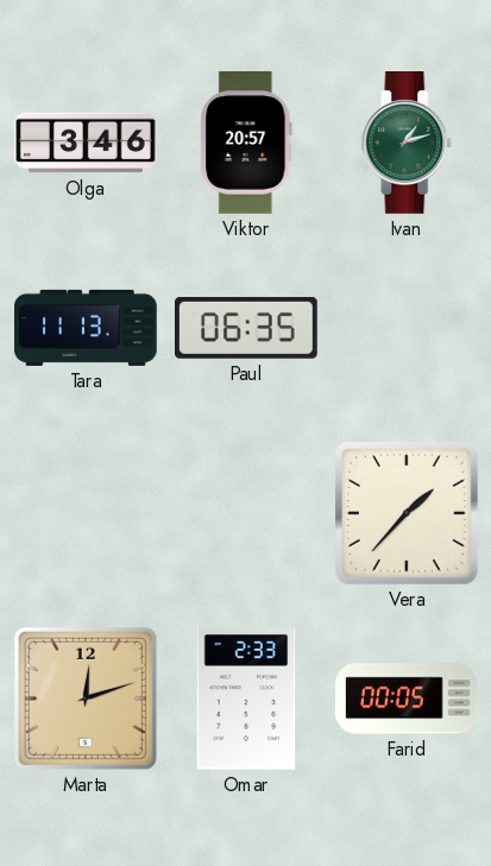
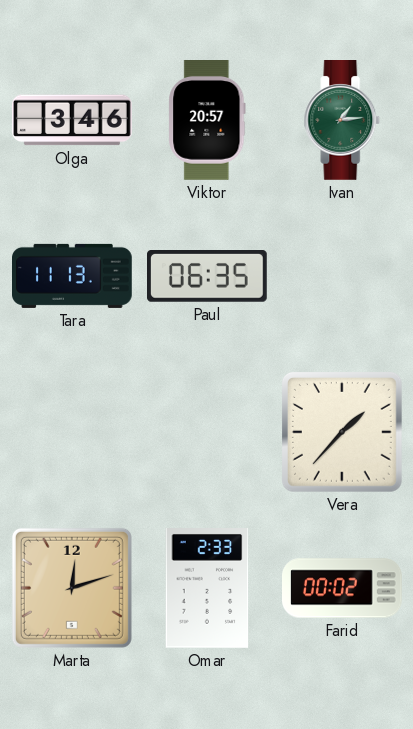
Ivan: 1:12 -> 1:14 (342, 121)
Farid: 00:05 -> 00:02 (343, 588)
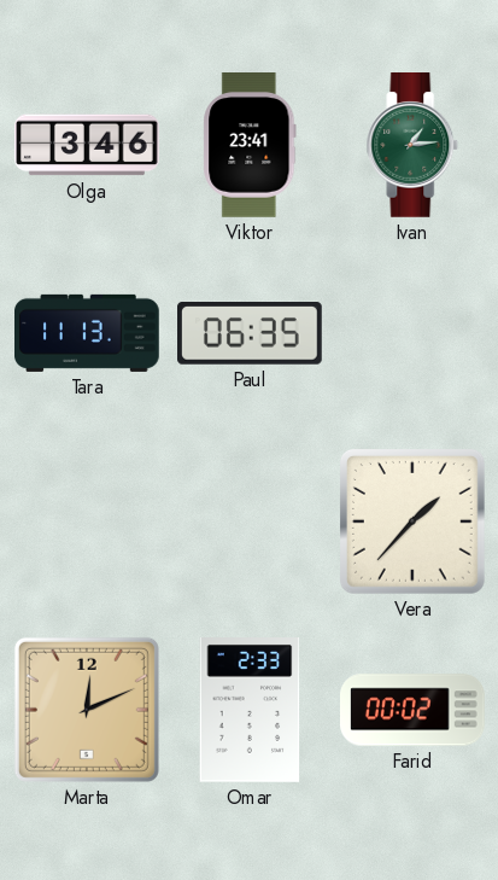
Viktor: 20:57 -> 23:41 (250, 146)
Marta: 12:12 -> 12:11 (87, 710)
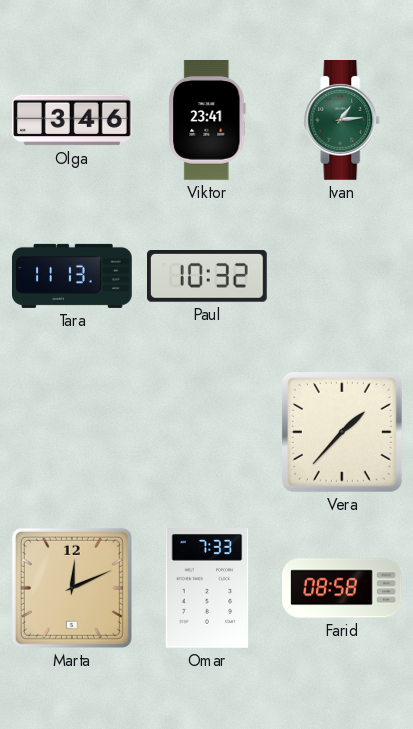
Paul: 06:35 -> 10:32 (208, 277)
Omar: 2:33 -> 7:33 (207, 589)
Farid: 00:02 -> 08:58 (343, 588)
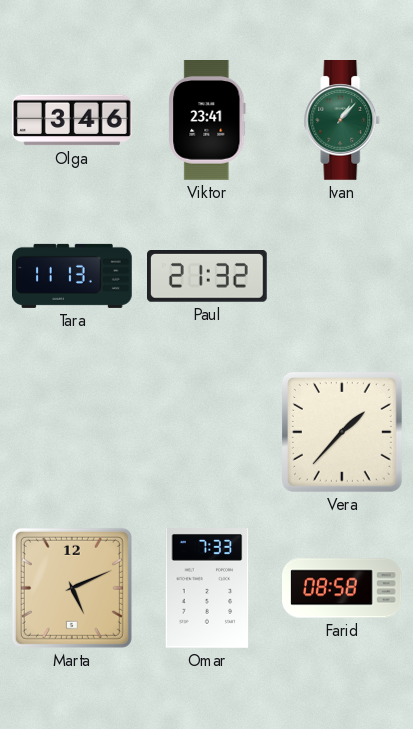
Ivan: 1:14 -> 1:07 (342, 121)
Paul: 10:32 -> 21:32 (208, 277)
Marta: 12:11 -> 5:11 (72, 588)
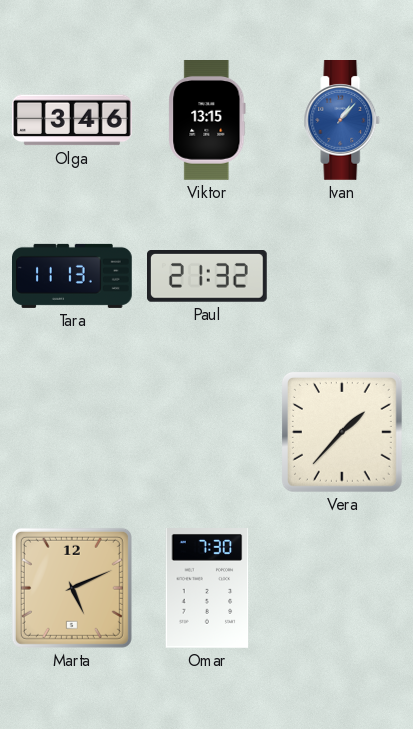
Viktor: 23:41 -> 13:15 (207, 121)
Ivan dial: green -> blue (342, 121)
Omar: 7:33 -> 7:30 (207, 589)
Farid: 08:58 -> none (343, 588)
